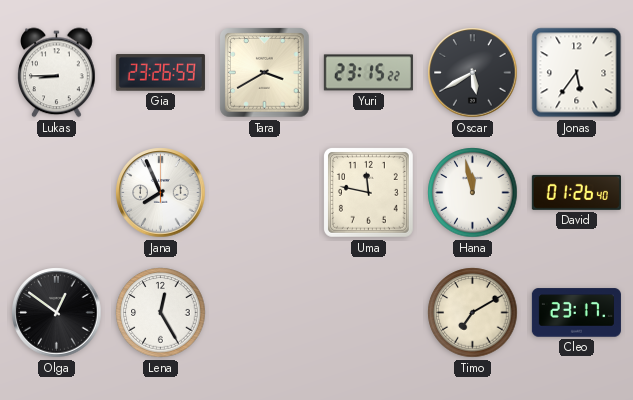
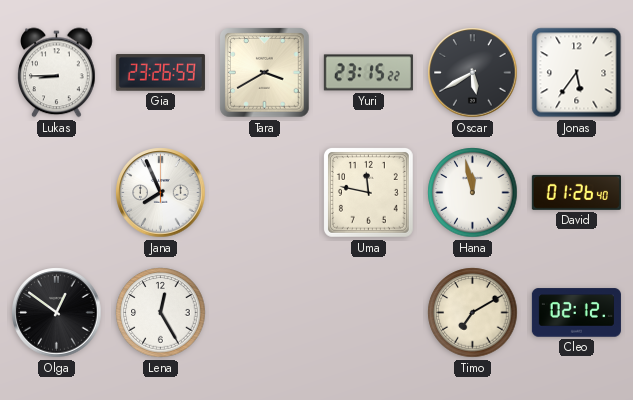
Cleo: 23:17 -> 02:12 (576, 313)
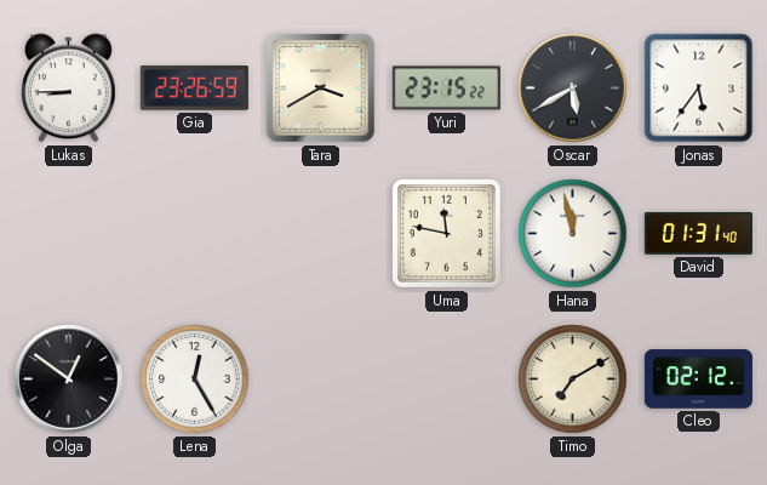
Jana: 7:56 -> none (161, 193)
David: 01:26 -> 01:31 (698, 233)
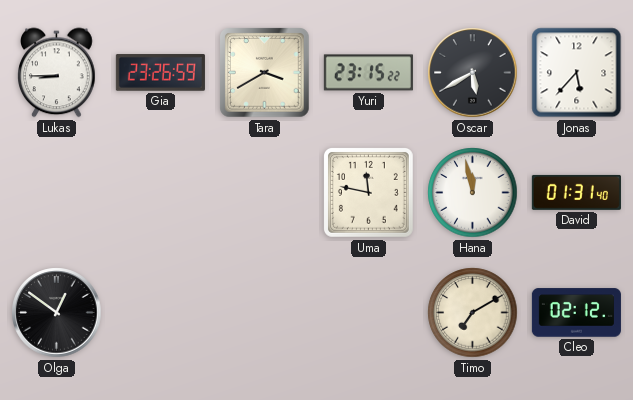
Jonas: 5:36 -> 5:37 (577, 73)
Lena: 12:25 -> none (195, 380)
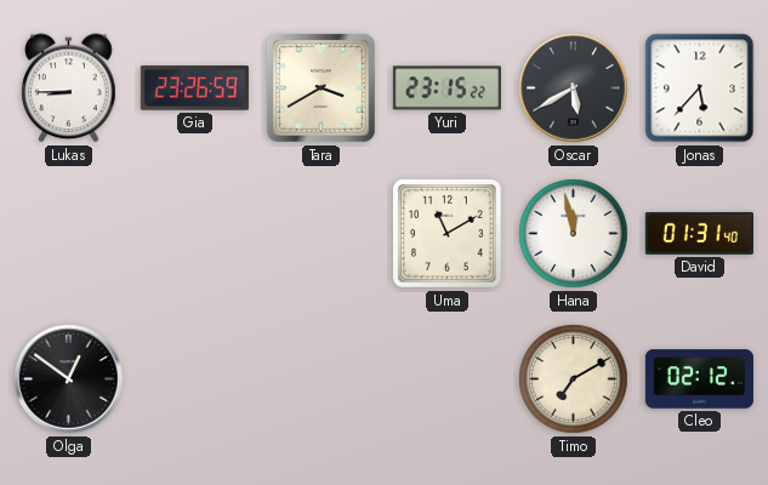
Uma: 11:47 -> 11:10 (446, 233)
